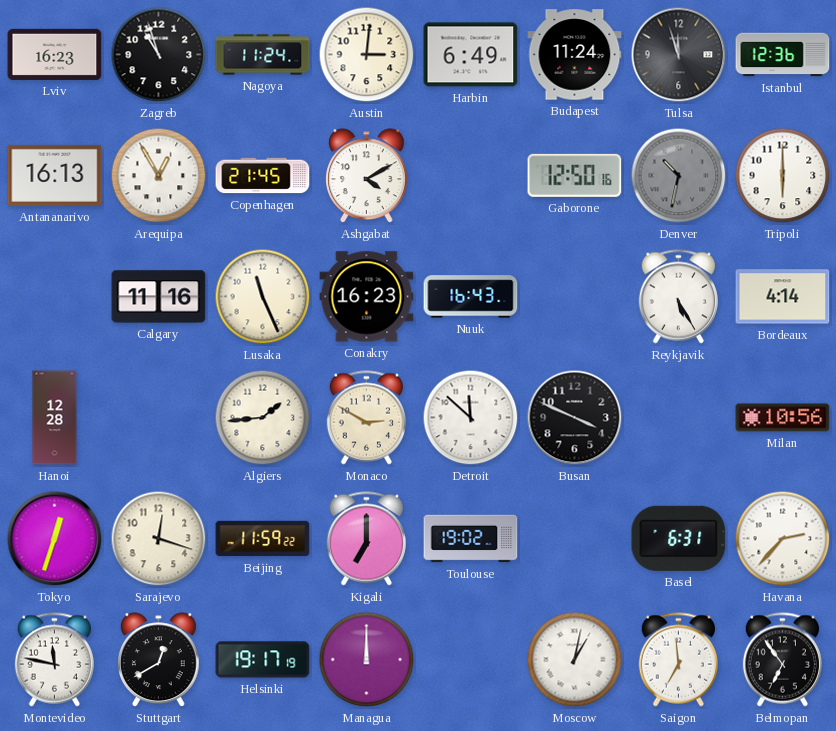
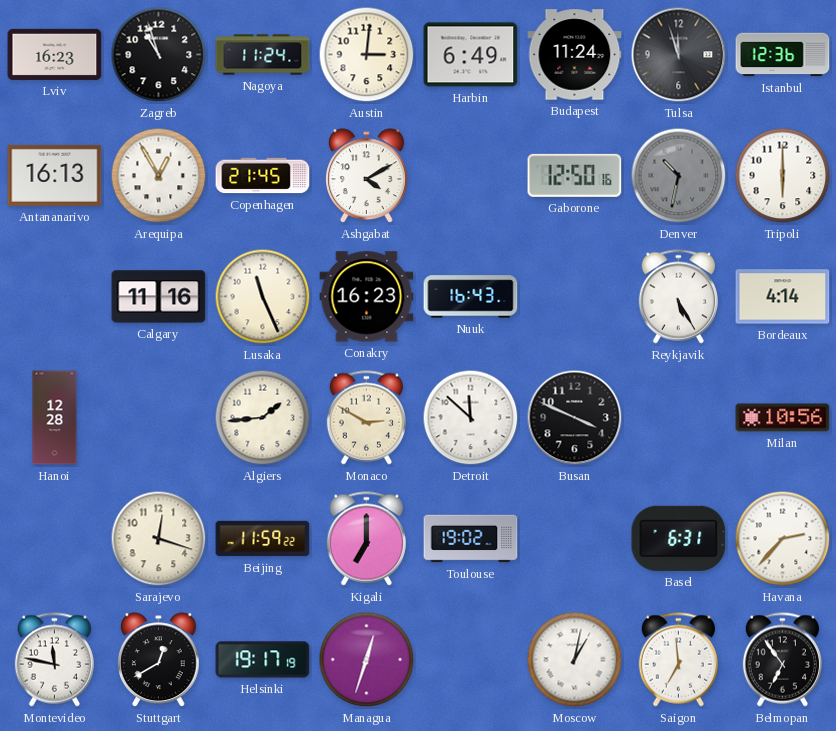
Tokyo: 12:33 -> none (55, 539)
Managua: 12:00 -> 12:33 (367, 660)
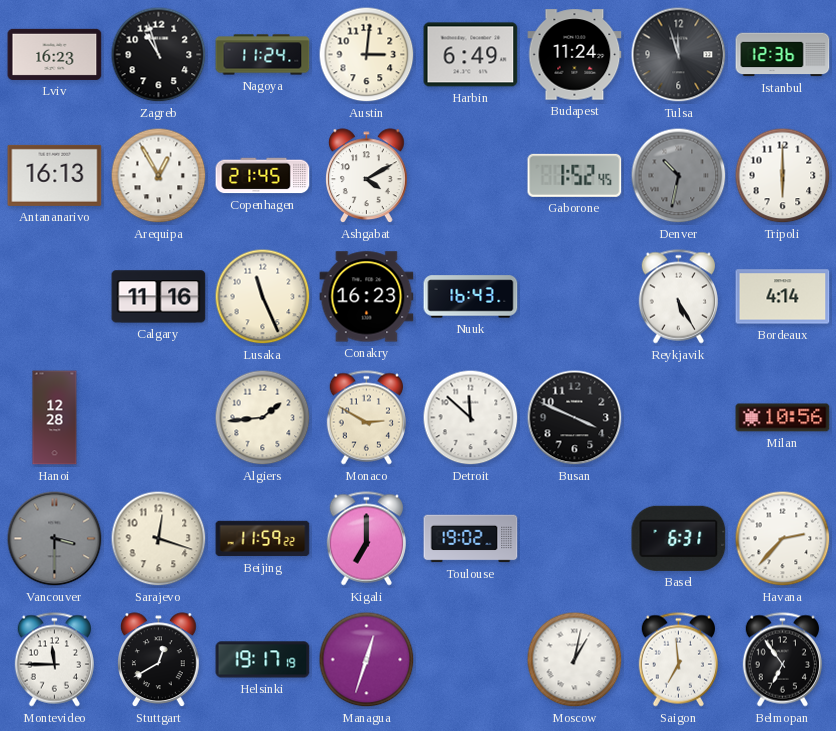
Gaborone: 12:50 -> 1:52 (575, 175)
Vancouver: none -> 3:30 (55, 539)
Montevideo: 11:47 -> 11:45 (54, 660)
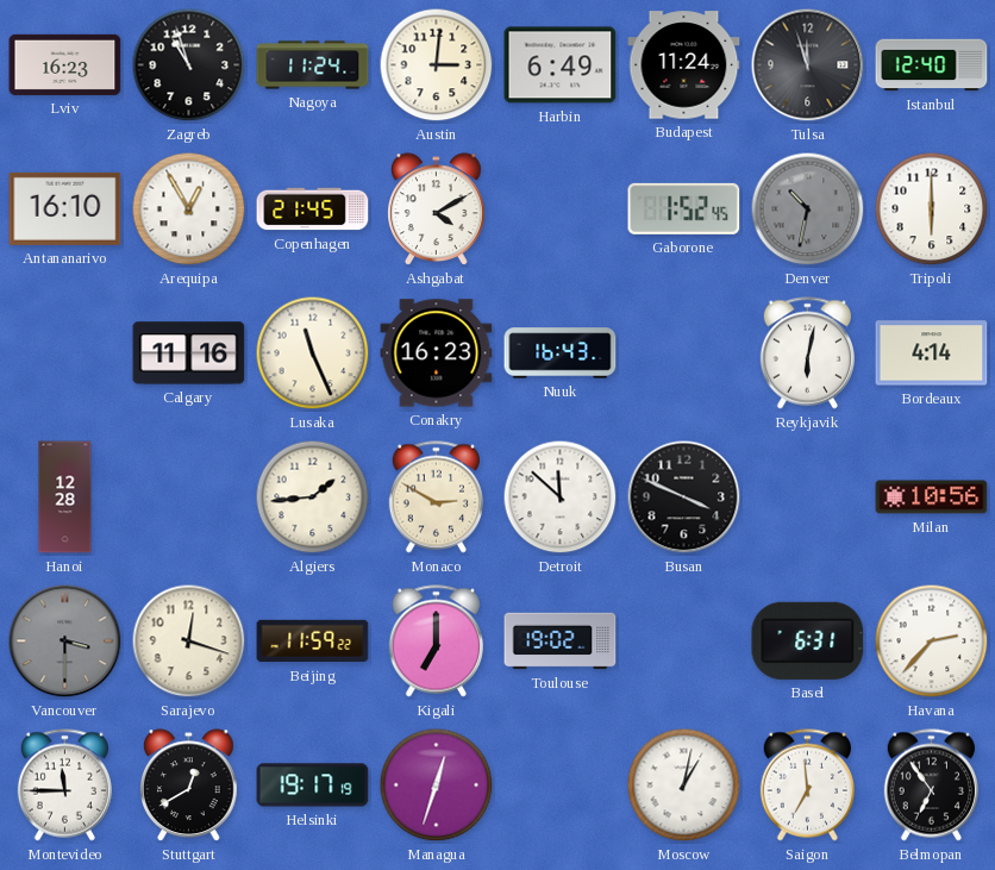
Istanbul: 12:36 -> 12:40 (932, 65)
Antananarivo: 16:13 -> 16:10 (65, 208)
Reykjavik: 5:25 -> 6:02 (807, 353)
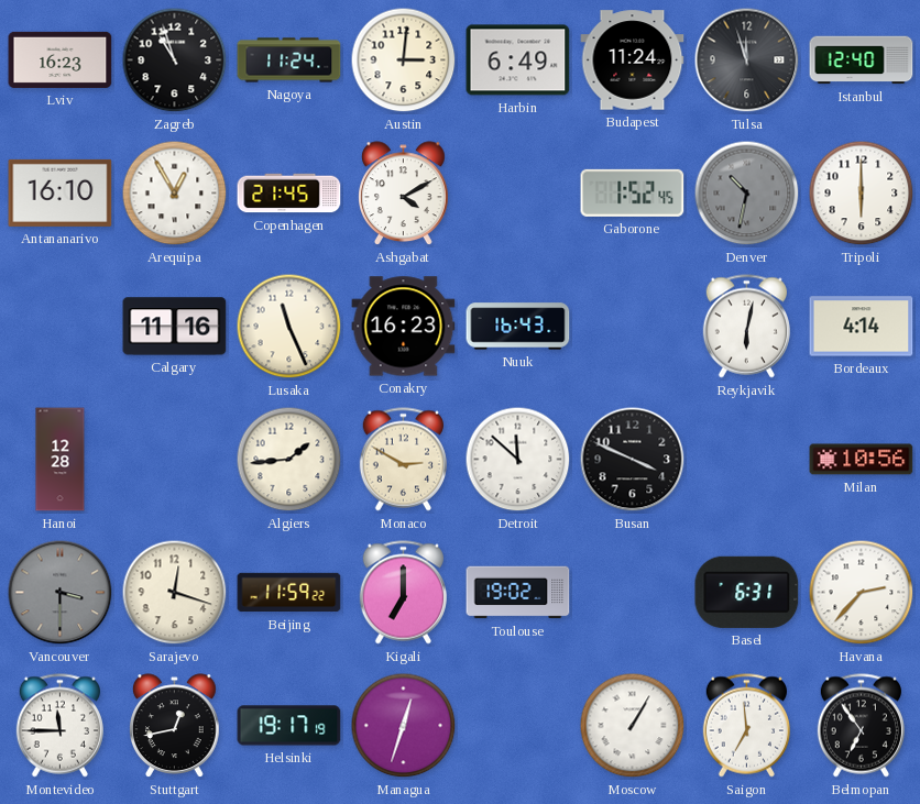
Stuttgart: 12:40 -> 12:43 (175, 726)
Moscow: 1:02 -> 1:05 (633, 726)
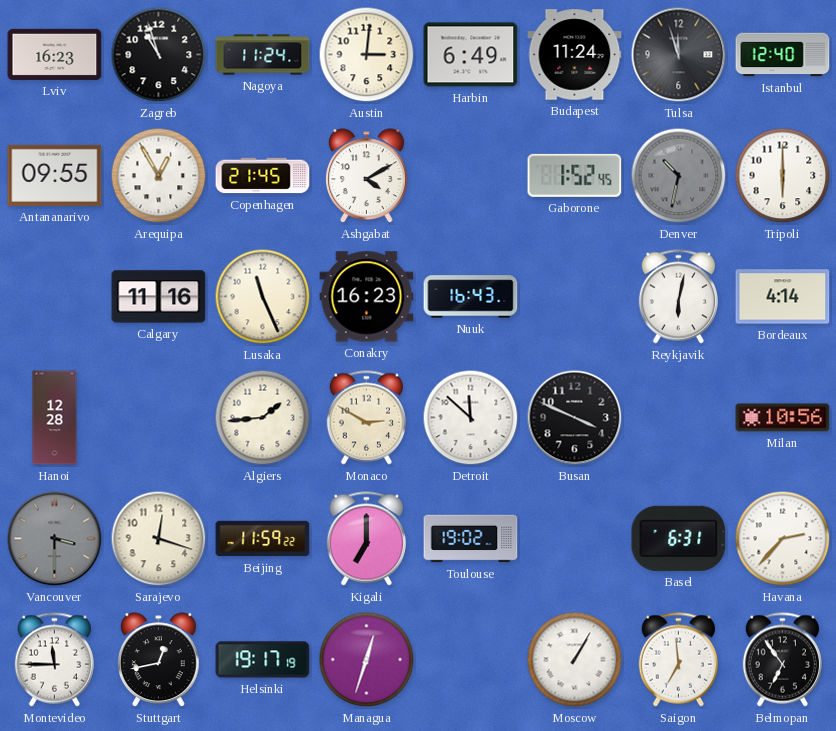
Antananarivo: 16:10 -> 09:55 (55, 175)
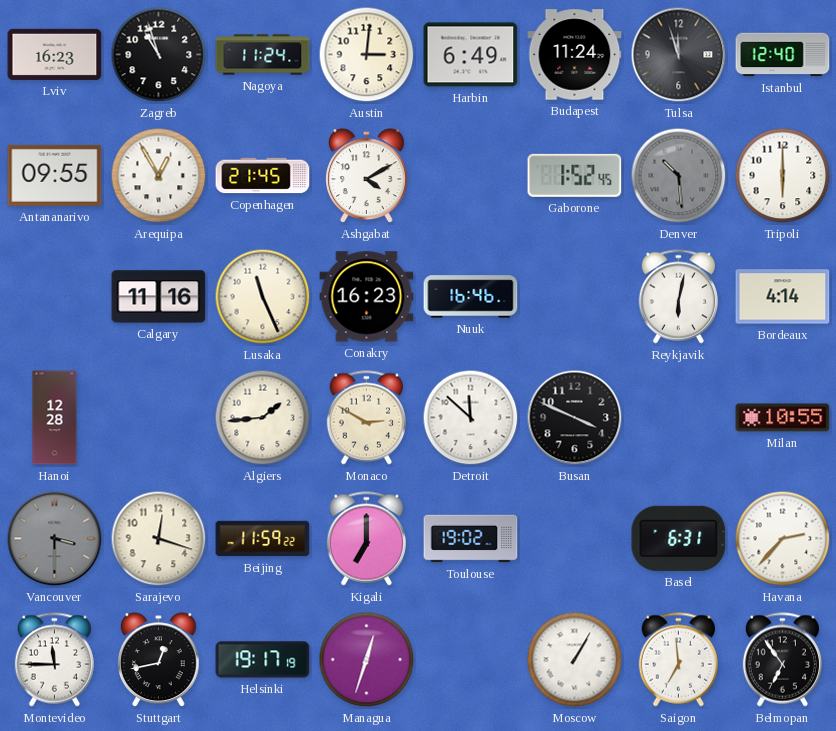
Denver: 10:32 -> 10:29 (679, 176)
Nuuk: 16:43 -> 16:46 (471, 297)
Milan: 10:56 -> 10:55 (783, 418)
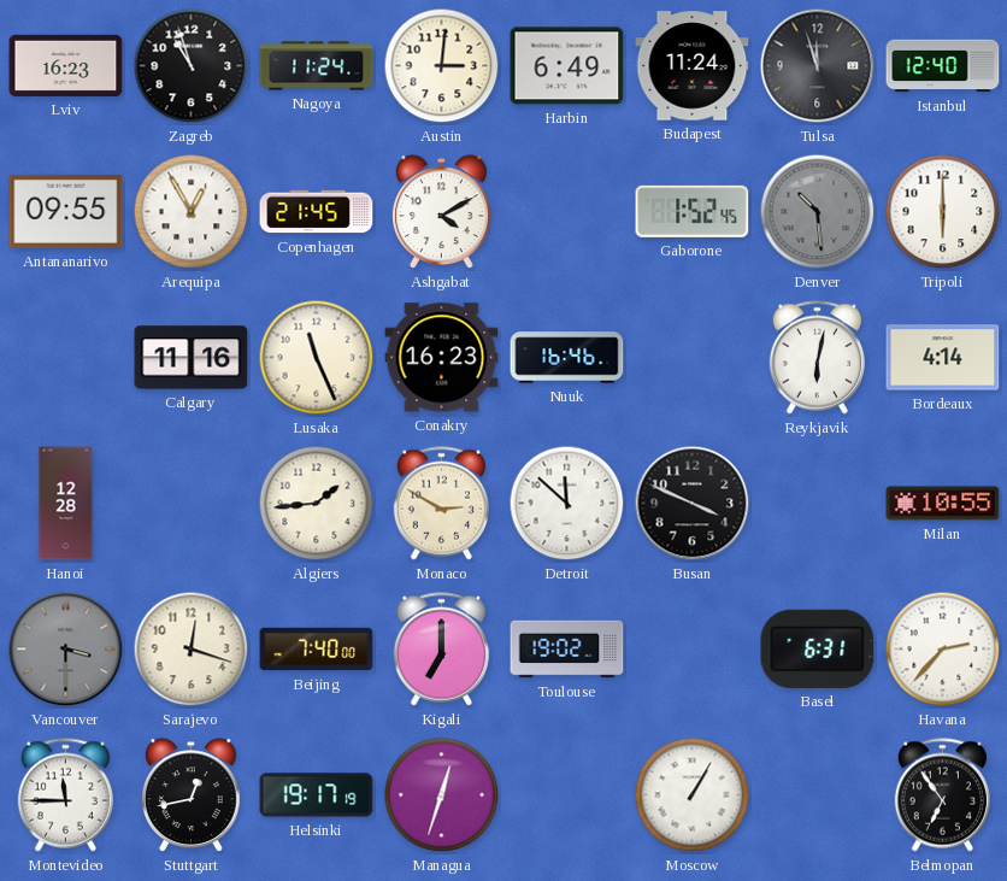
Beijing: 11:59 -> 7:40 (317, 650)
Saigon: 6:59 -> none (678, 660)
